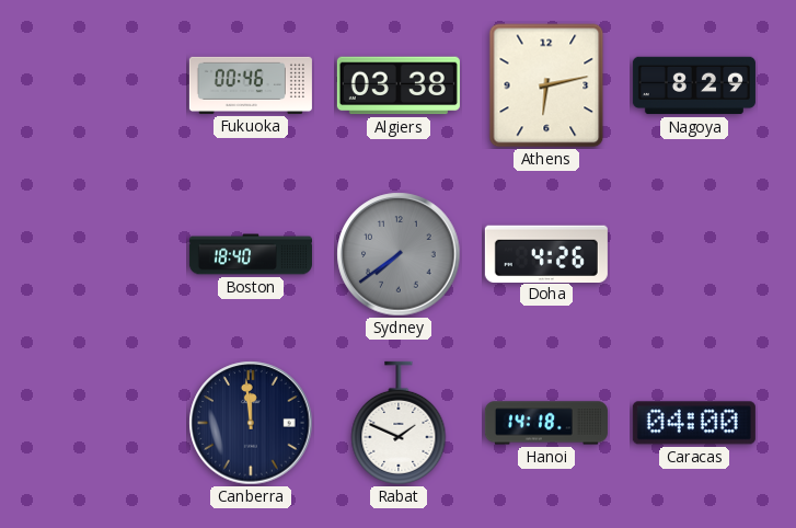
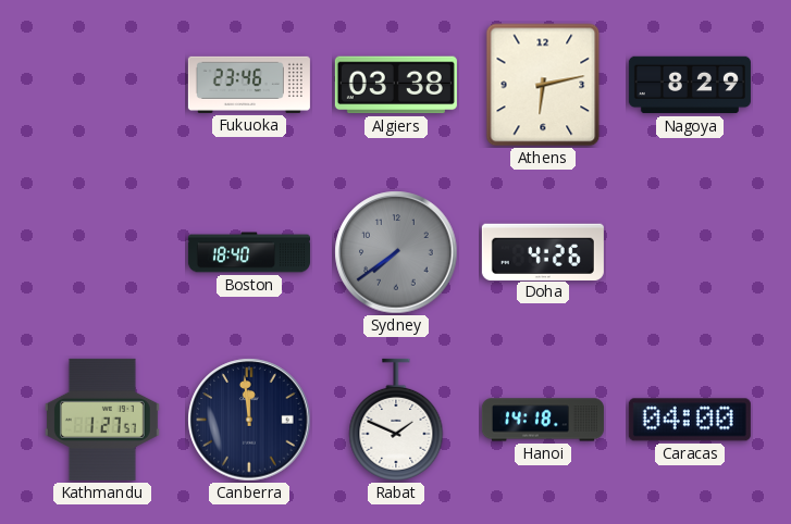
Fukuoka: 00:46 -> 23:46 (249, 85)
Kathmandu: none -> 1:27 (102, 420)
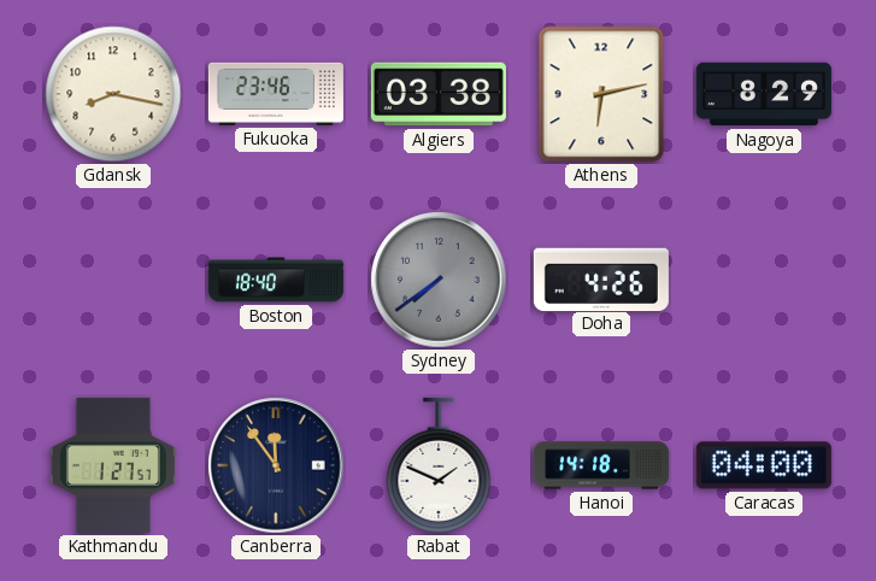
Gdansk: none -> 8:17 (113, 94)
Canberra: 11:59 -> 11:54 (276, 465)
